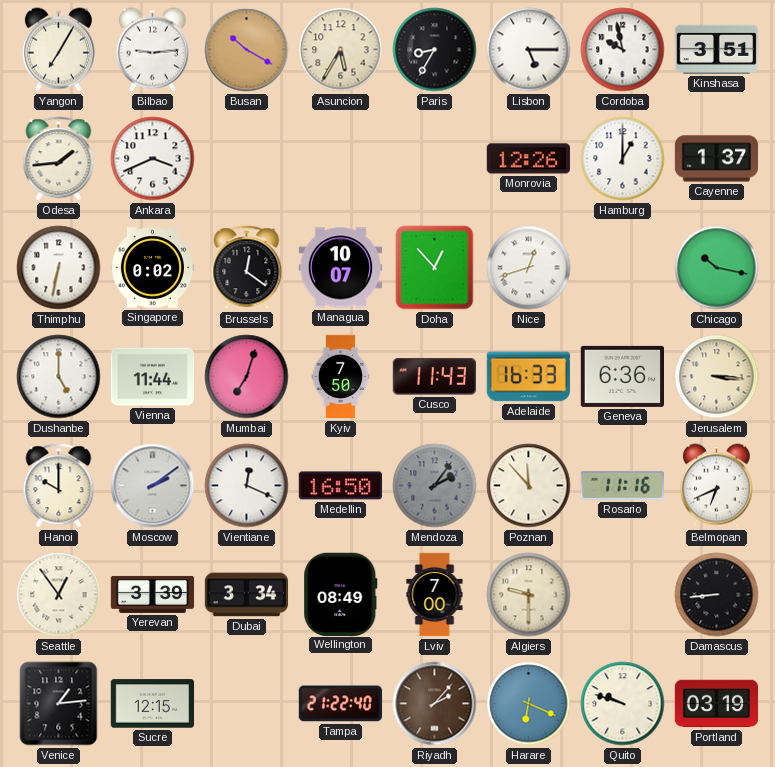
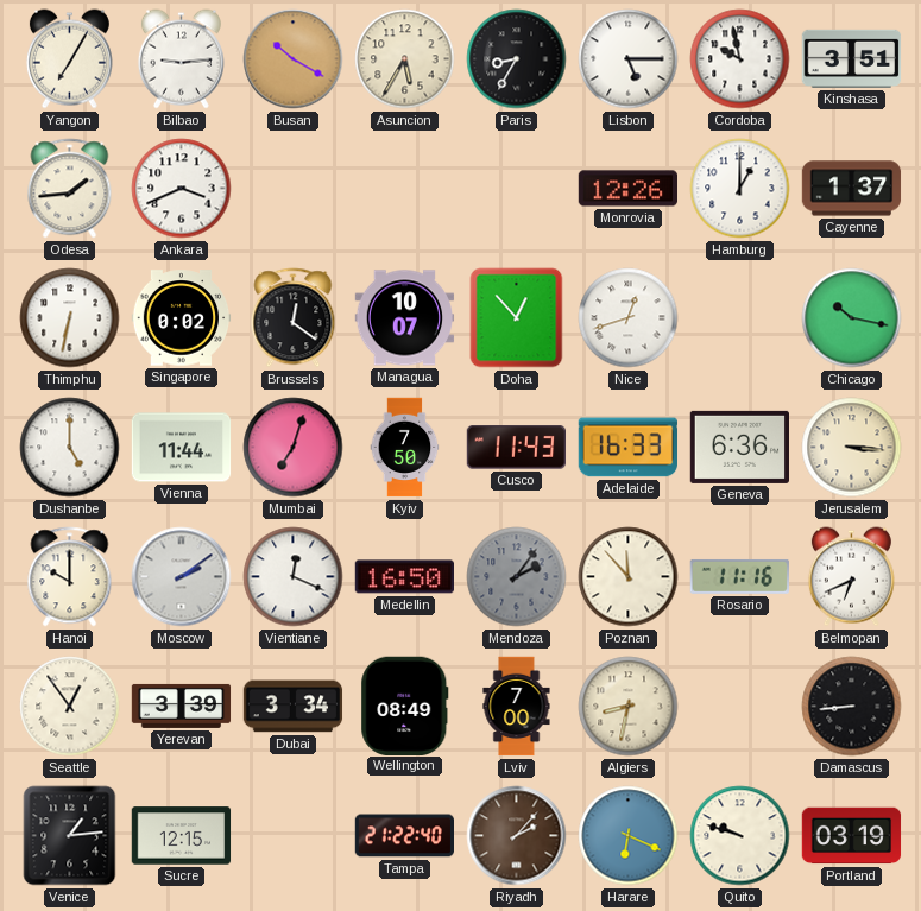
Algiers: 9:30 -> 8:32 (629, 707)
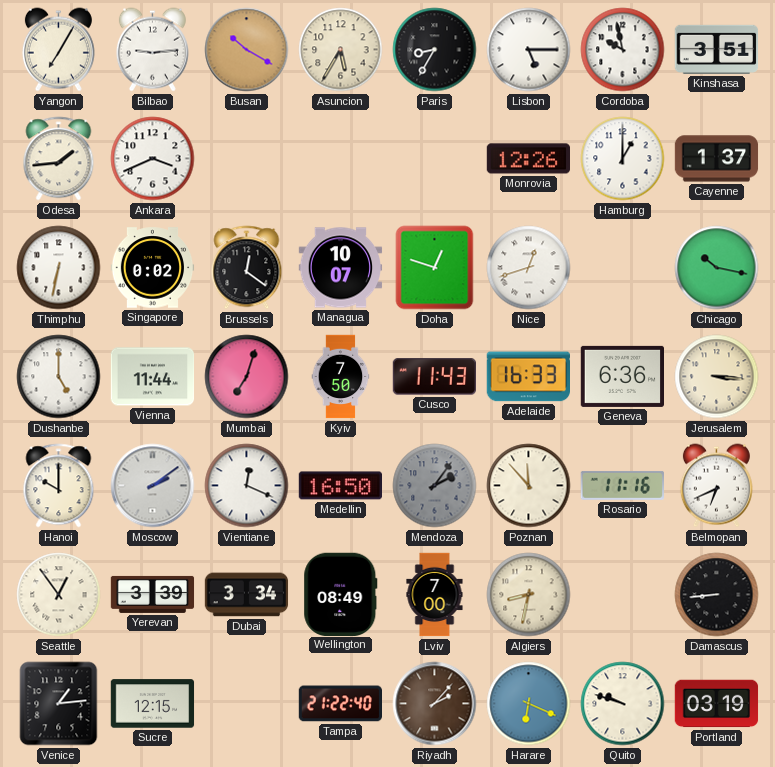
Doha: 12:53 -> 12:48 (435, 268)
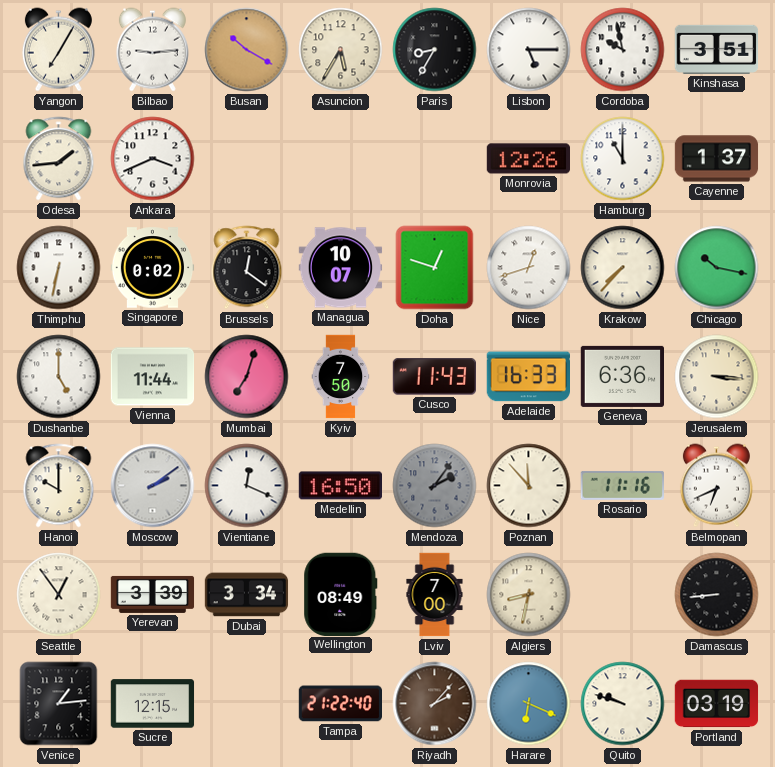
Hamburg: 1:00 -> 11:00 (623, 159)
Krakow: none -> 7:37 (623, 268)
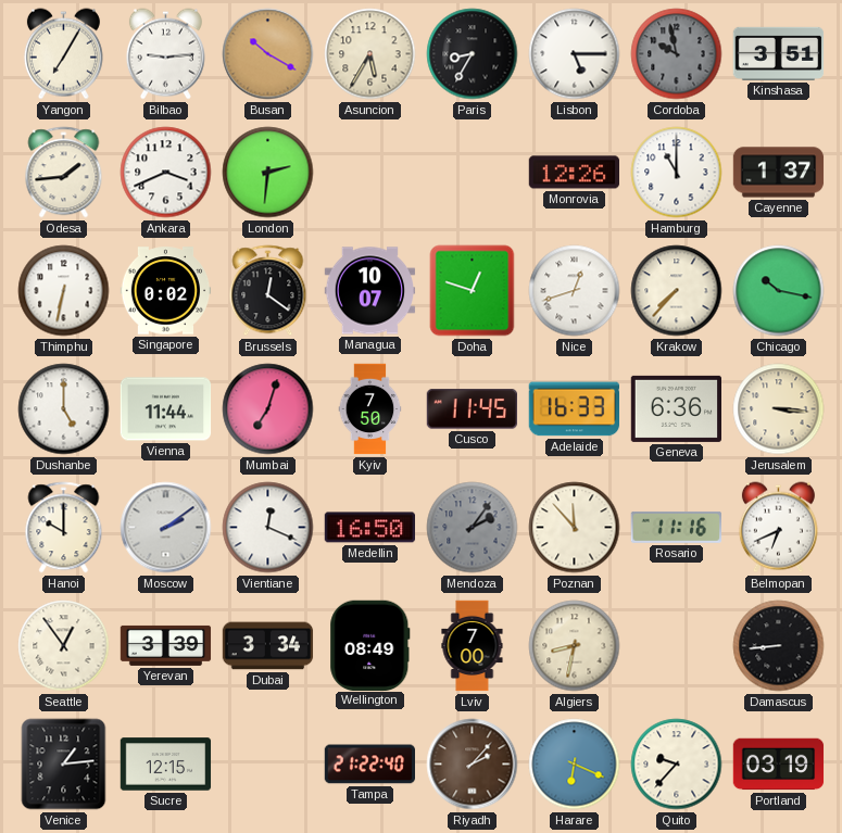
Cordoba dial: white -> grey (677, 54)
London: none -> 2:31 (268, 173)
Cusco: 11:43 -> 11:45 (472, 409)
Quito: 9:48 -> 9:37 (677, 765)
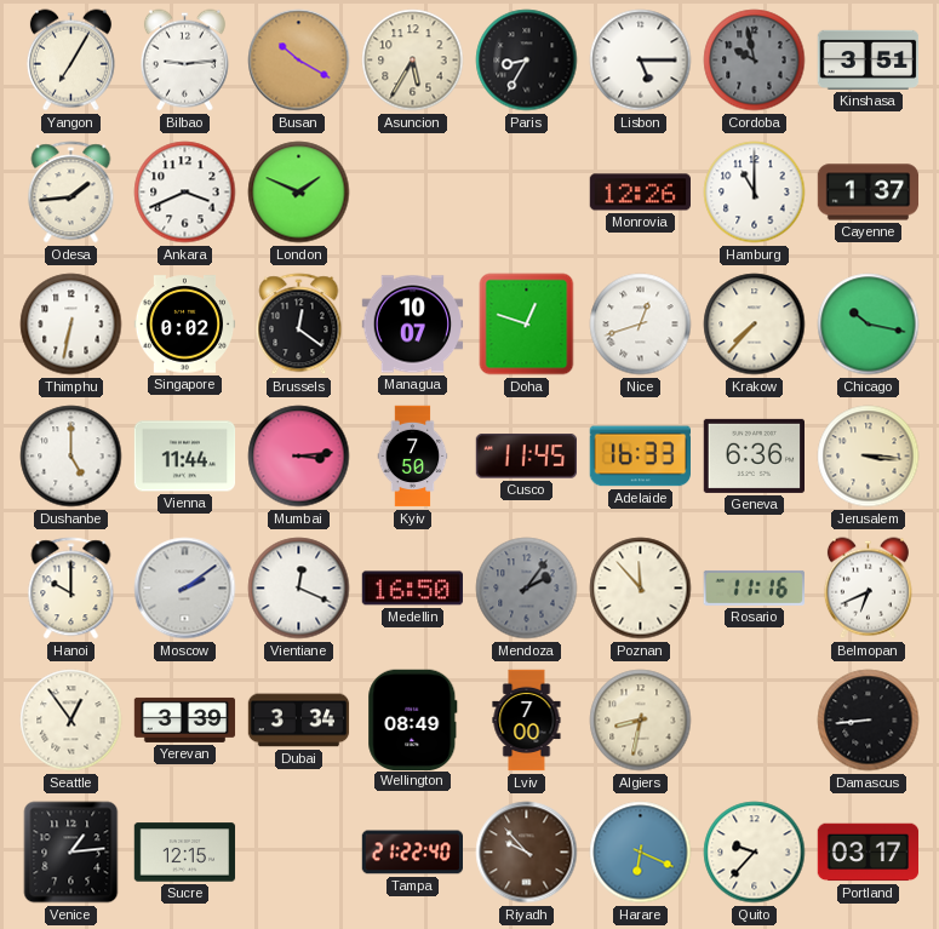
London: 2:31 -> 1:49 (299, 193)
Mumbai: 7:03 -> 3:14 (299, 457)
Riyadh: 2:07 -> 9:53 (527, 853)
Portland: 03:19 -> 03:17 (869, 853)
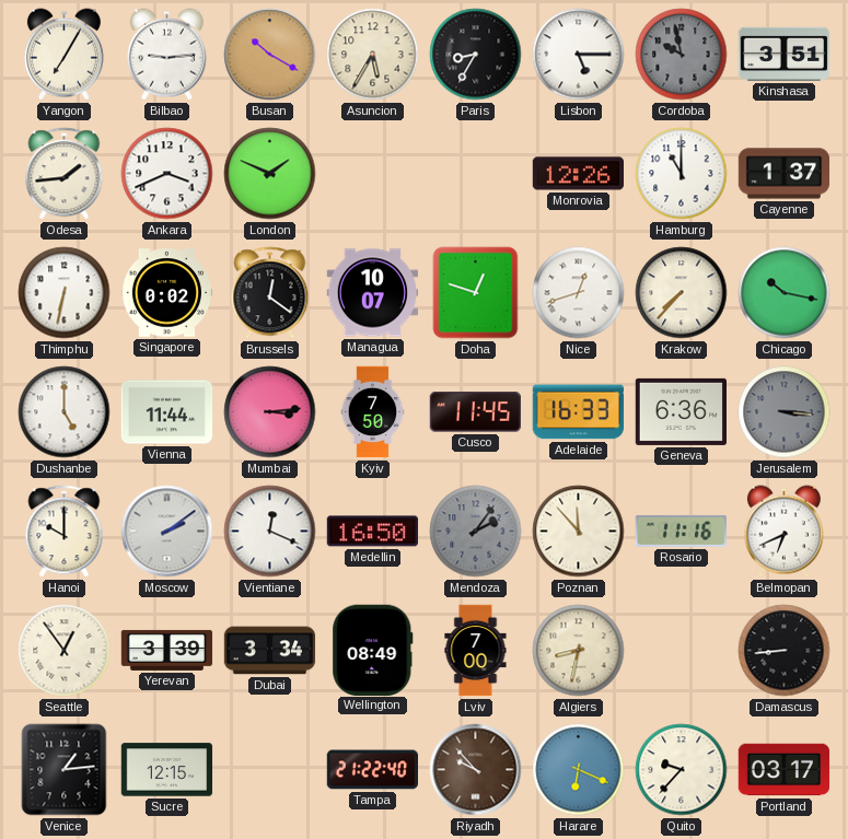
Jerusalem dial: cream -> grey (785, 412)
